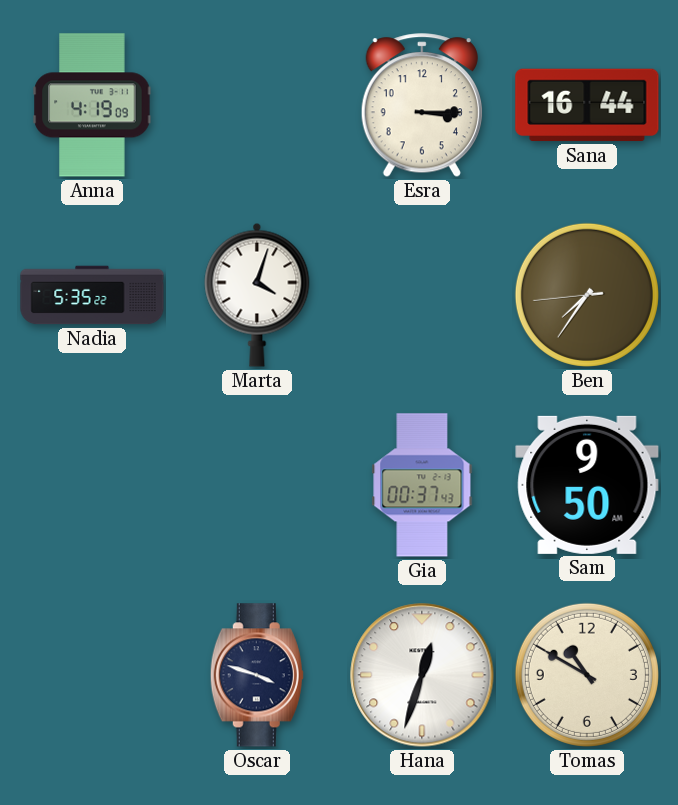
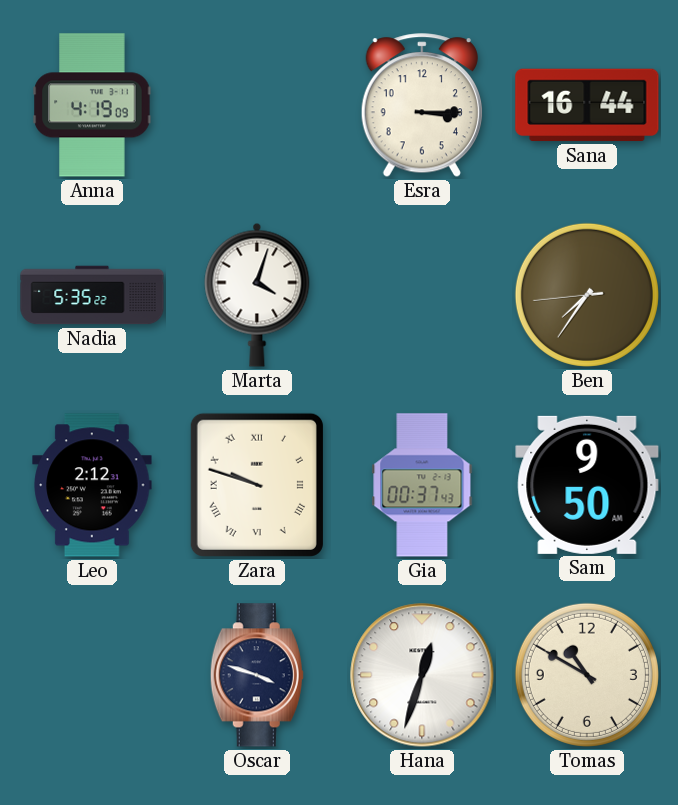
Leo: none -> 2:12 (92, 485)
Zara: none -> 9:48 (257, 485)
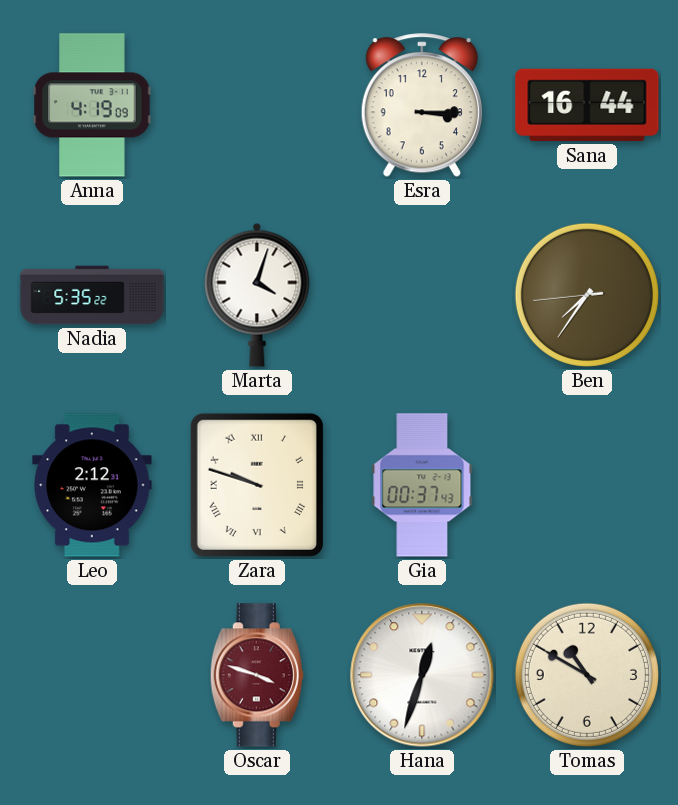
Sam: 9:50 -> none (587, 485)
Oscar dial: navy -> burgundy (257, 675)
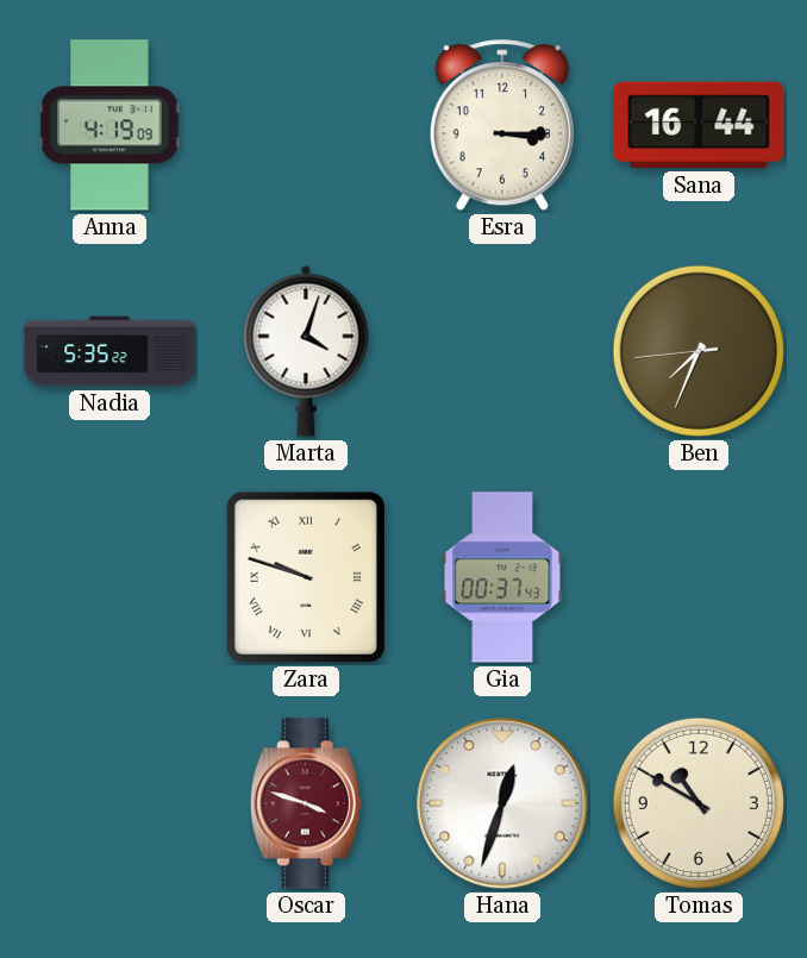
Ben: 7:35 -> 7:33 (699, 351)
Leo: 2:12 -> none (92, 485)
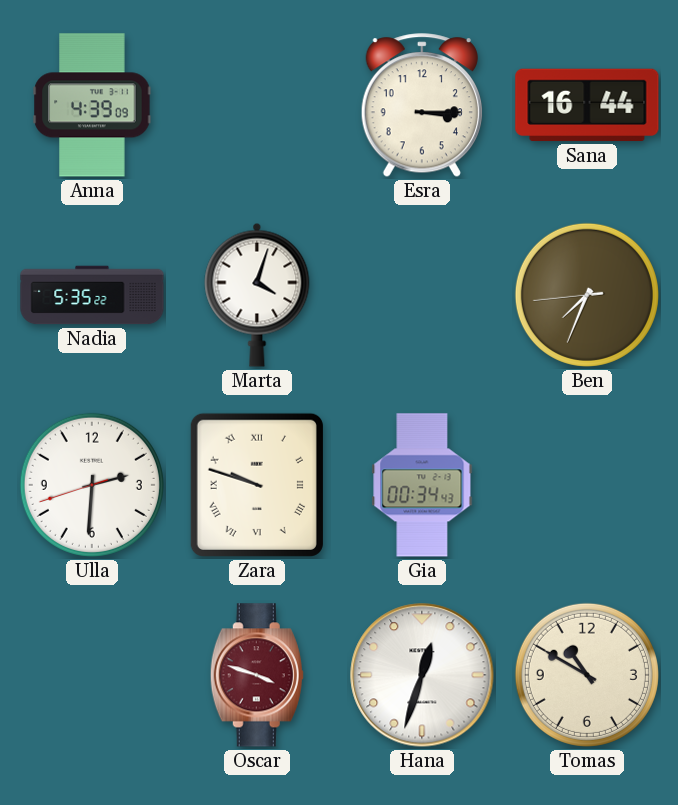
Anna: 4:19 -> 4:39 (92, 105)
Ulla: none -> 2:30 (92, 485)
Gia: 00:37 -> 00:34 (422, 485)
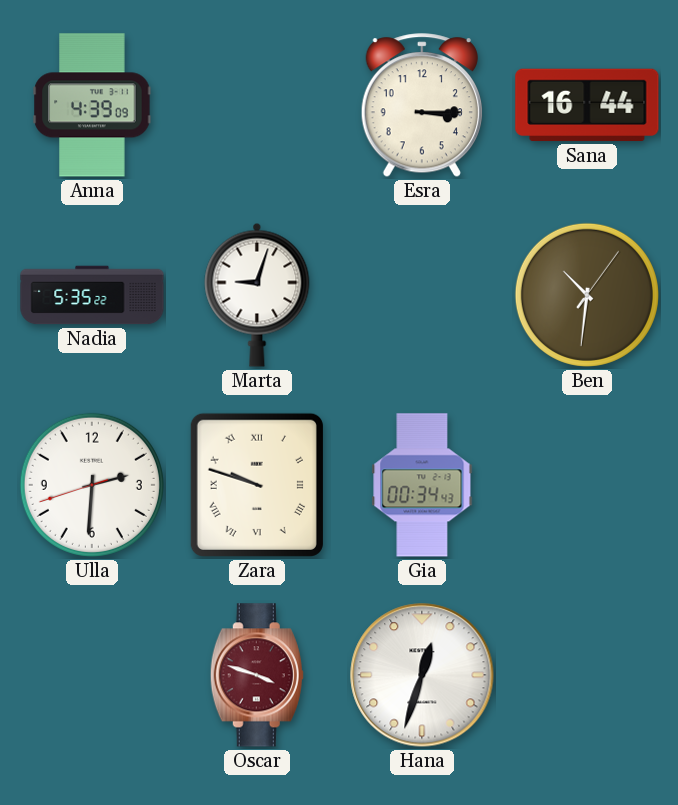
Marta: 4:03 -> 9:03 (257, 295)
Ben: 7:33 -> 10:31 (587, 295)
Tomas: 10:50 -> none (587, 675)
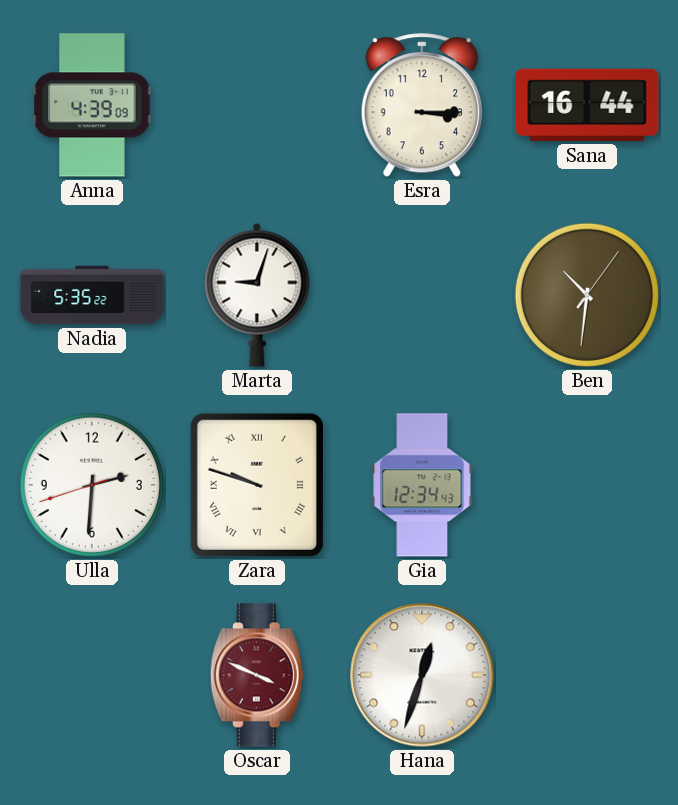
Gia: 00:34 -> 12:34 (422, 485)
Oscar: 3:48 -> 3:49 (257, 675)
